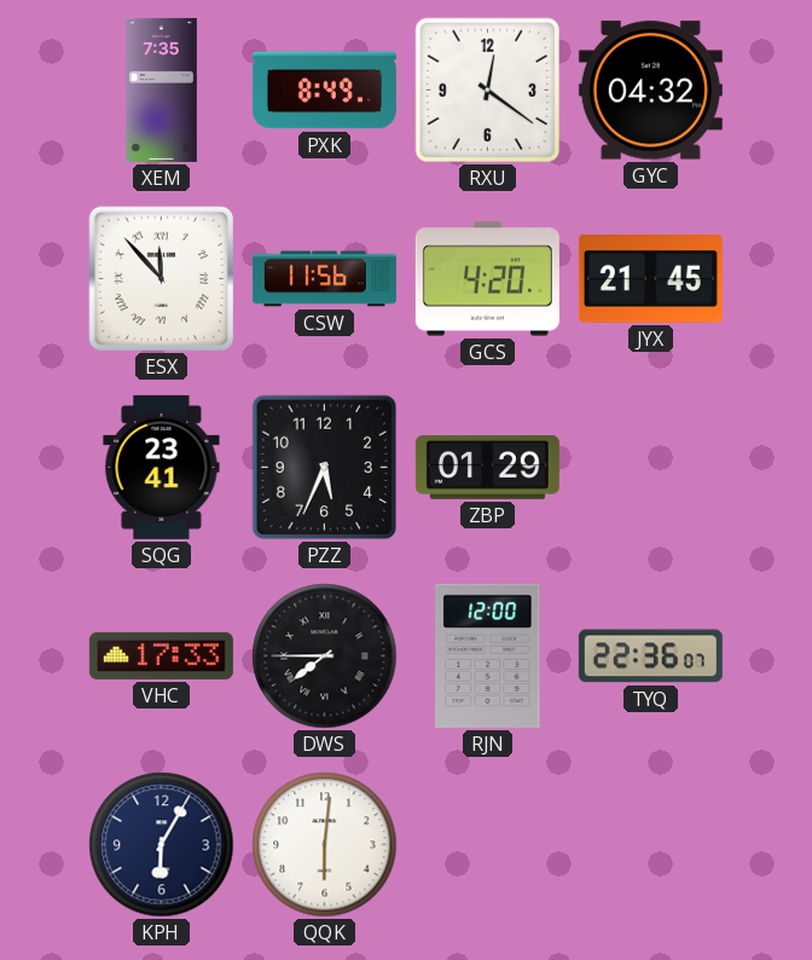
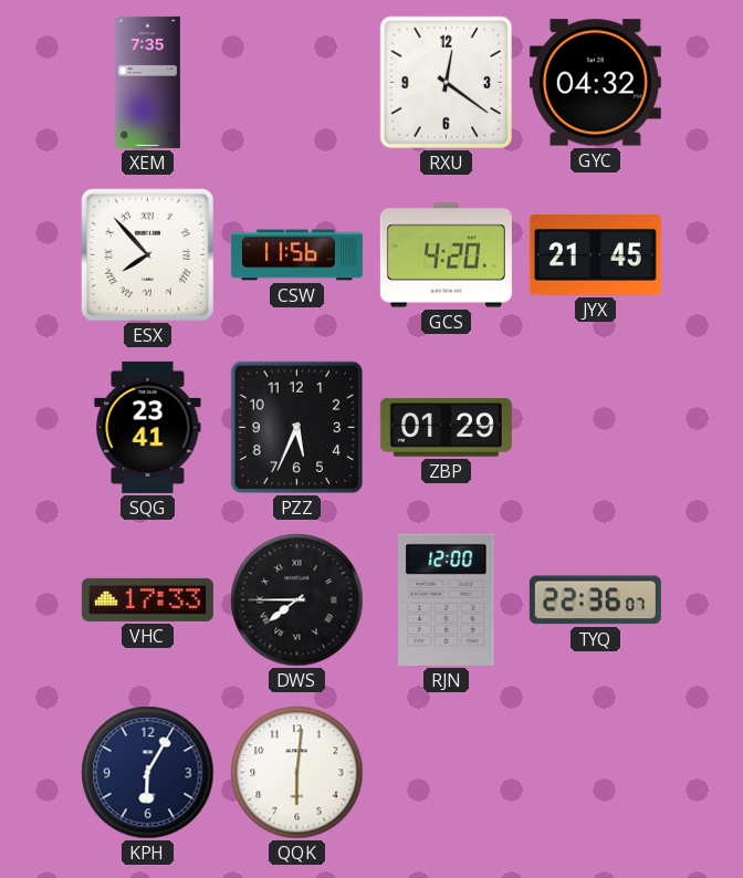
PXK: 8:49 -> none (324, 91)
ESX: 11:53 -> 7:53 (148, 255)
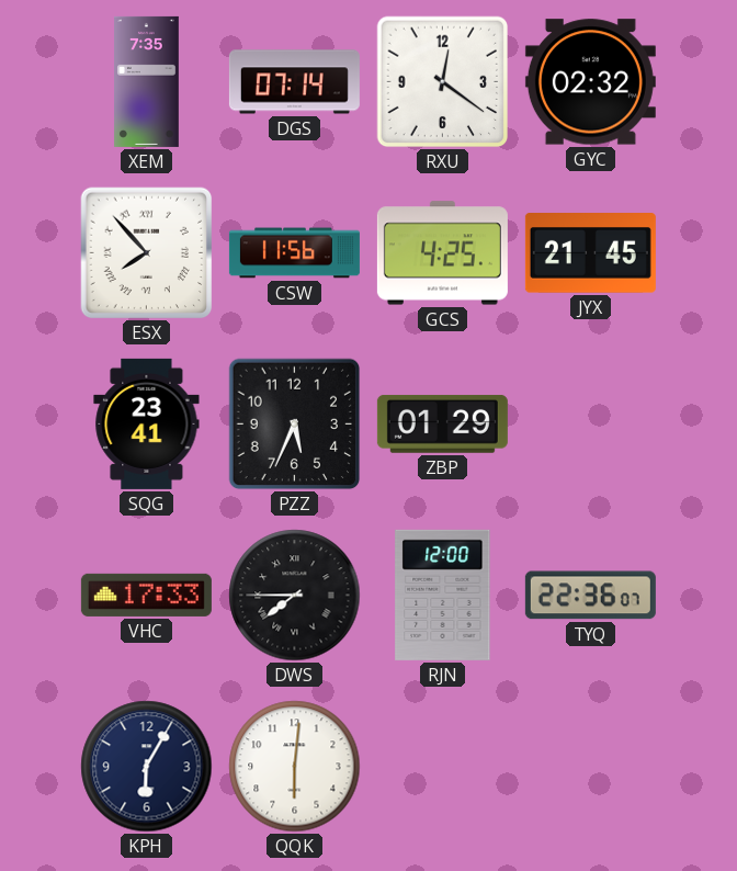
DGS: none -> 07:14 (294, 82)
GYC: 04:32 -> 02:32 (590, 82)
GCS: 4:20 -> 4:25 (442, 253)
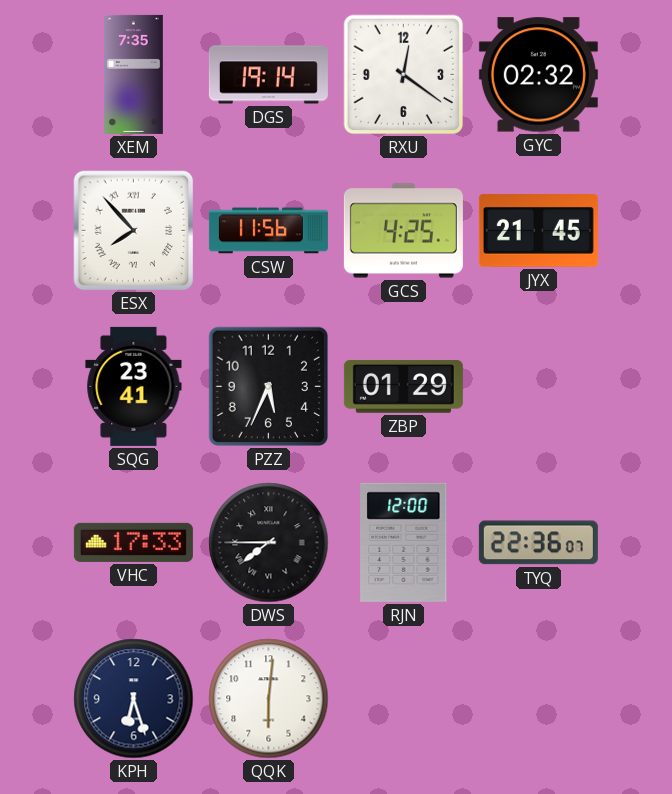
DGS: 07:14 -> 19:14 (268, 75)
KPH: 6:05 -> 6:27 (134, 699)
